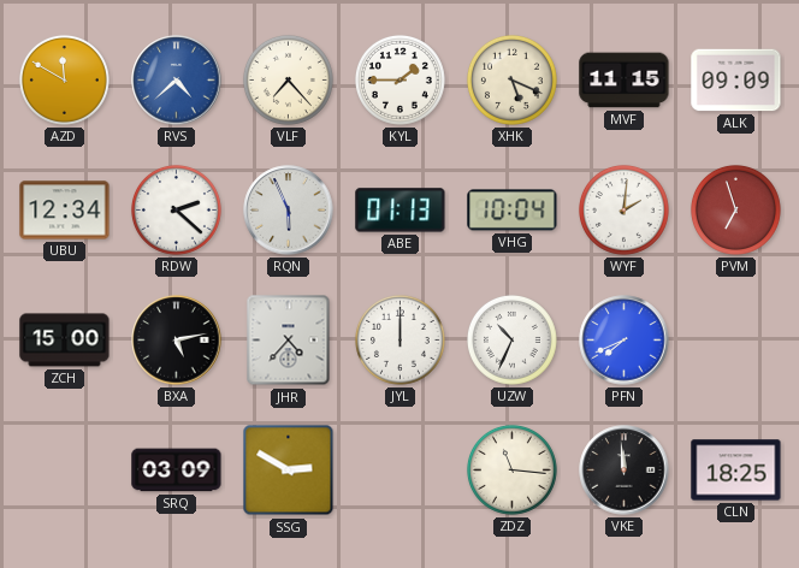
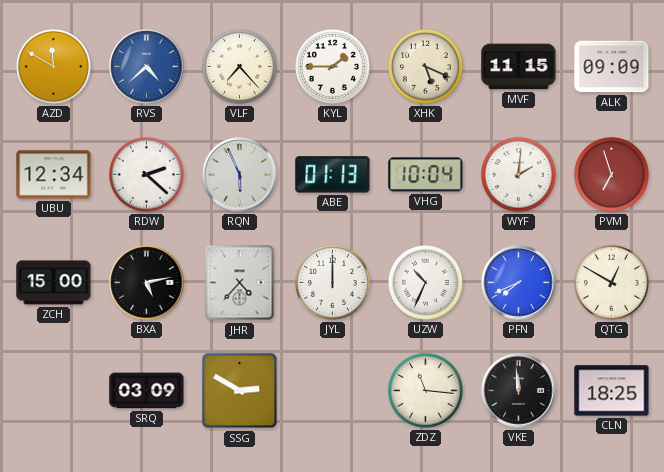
QTG: none -> 12:50 (611, 282)
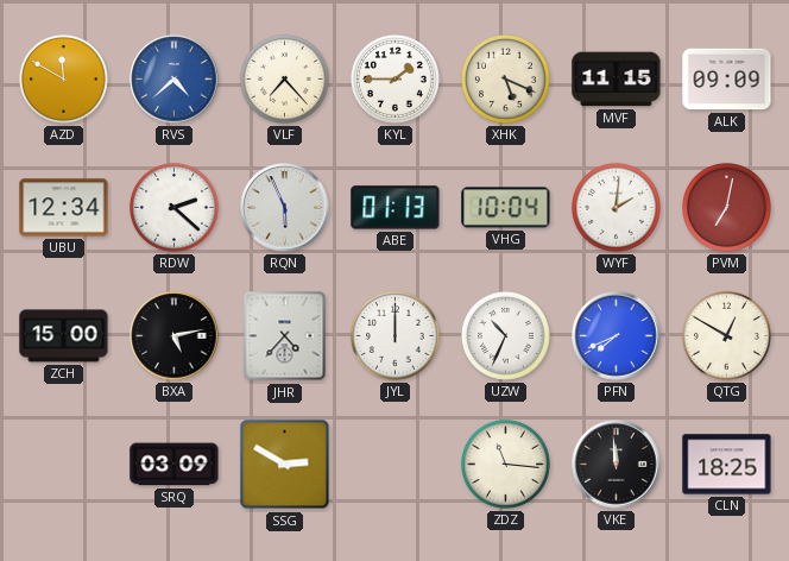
PVM: 6:57 -> 7:02 (726, 207)
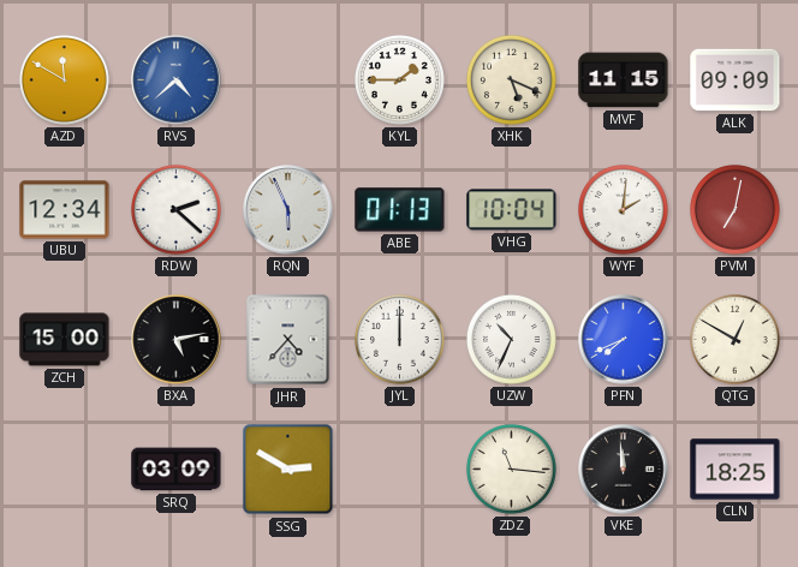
VLF: 7:23 -> none (284, 78)
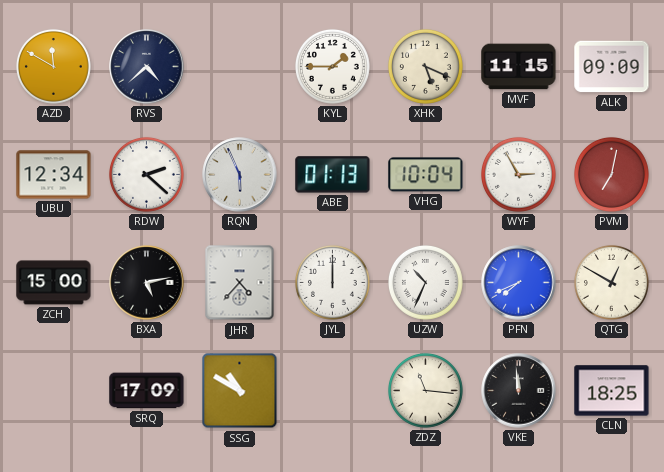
RVS dial: blue -> navy (147, 67)
WYF: 2:01 -> 2:55 (518, 174)
SRQ: 03:09 -> 17:09 (147, 391)
SSG: 2:50 -> 10:50 (240, 391)
